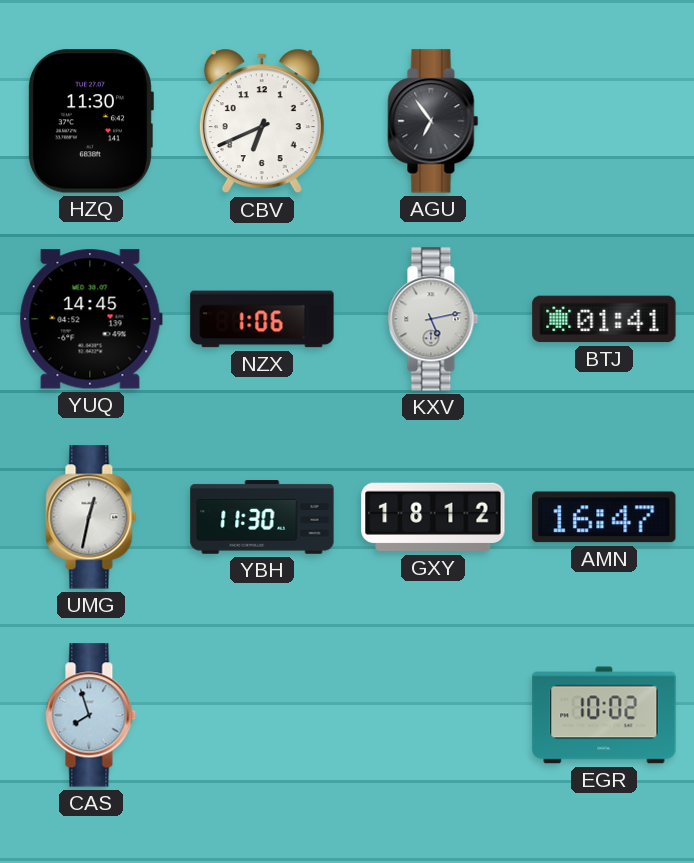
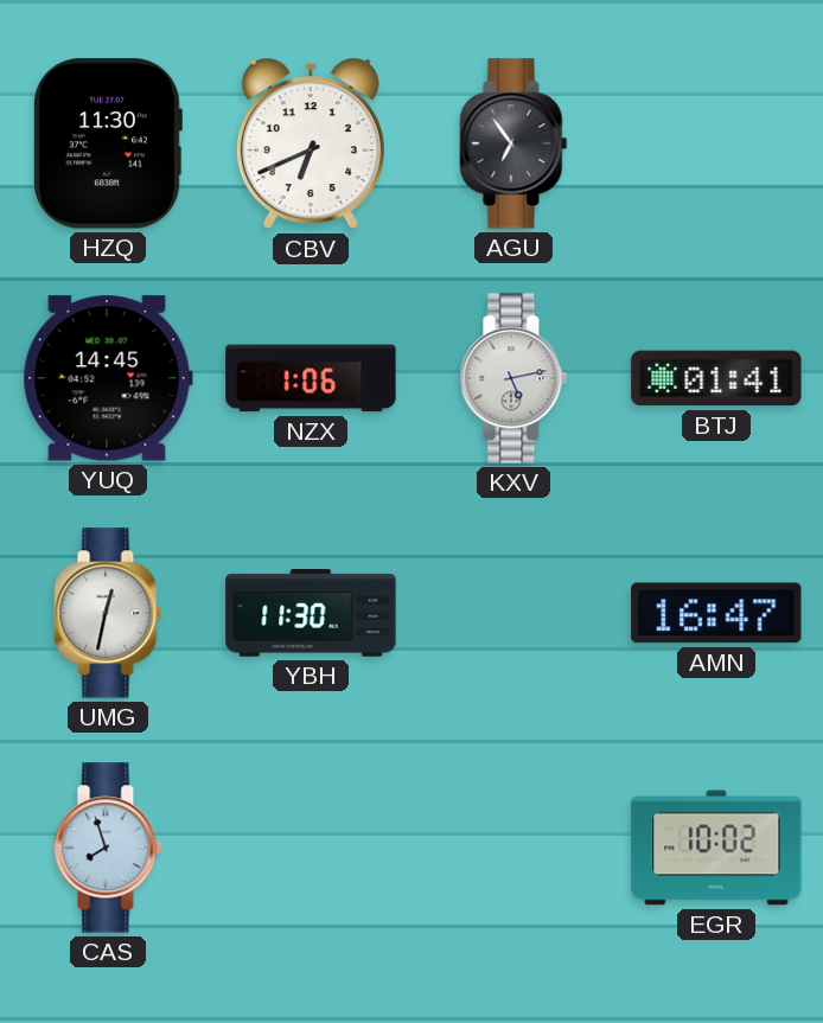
GXY: 18:12 -> none (433, 517)
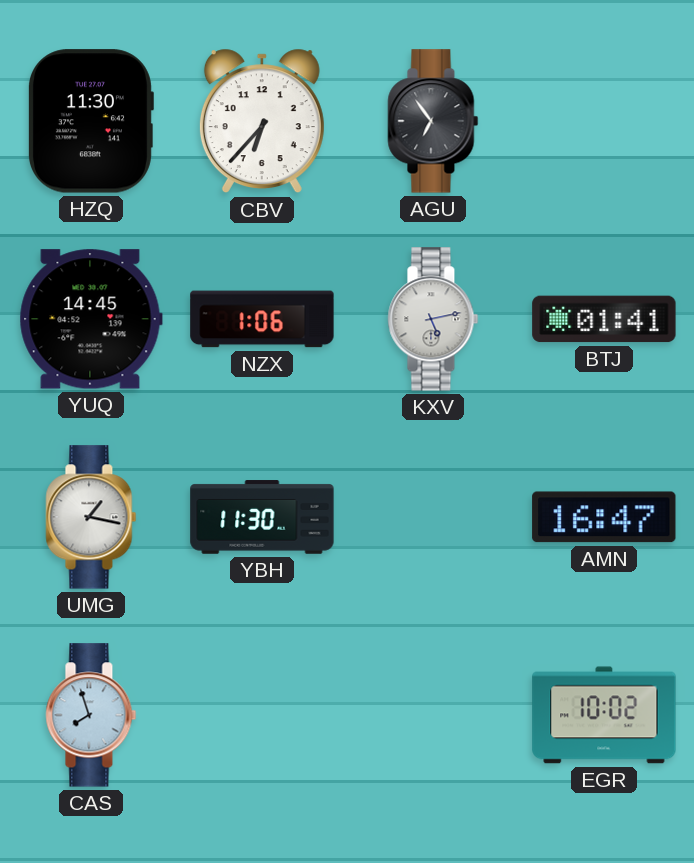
CBV: 6:41 -> 6:37 (262, 121)
UMG: 12:32 -> 1:17 (91, 517)
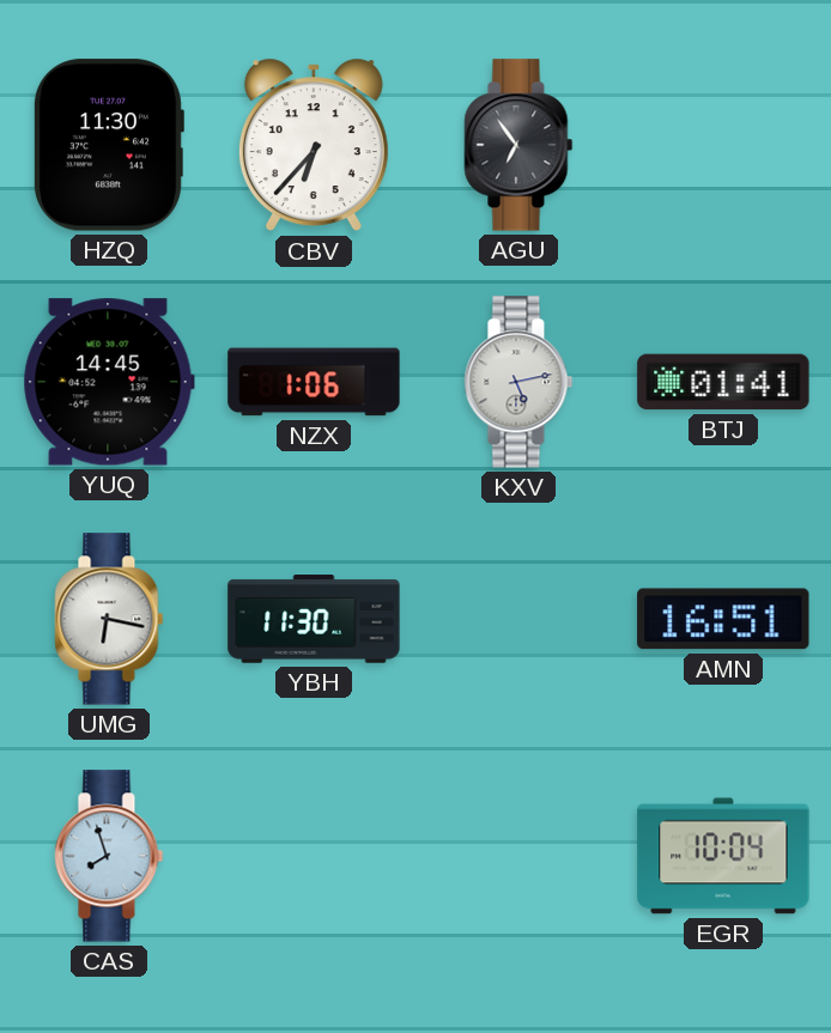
UMG: 1:17 -> 6:17 (109, 619)
AMN: 16:47 -> 16:51 (723, 619)
EGR: 10:02 -> 10:04 (723, 856)
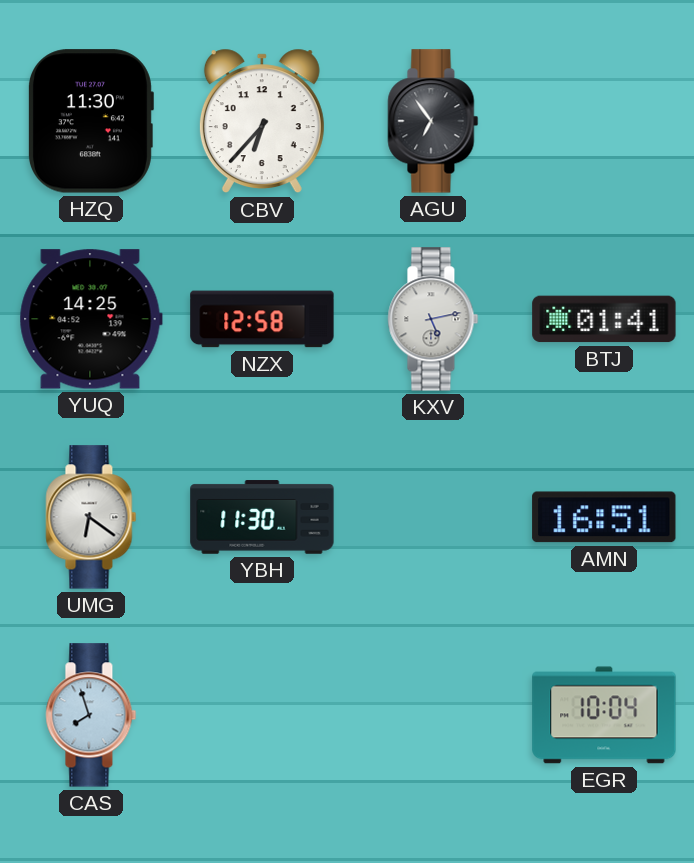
YUQ: 14:45 -> 14:25 (91, 319)
NZX: 1:06 -> 12:58 (262, 319)
UMG: 6:17 -> 6:21 (91, 517)
